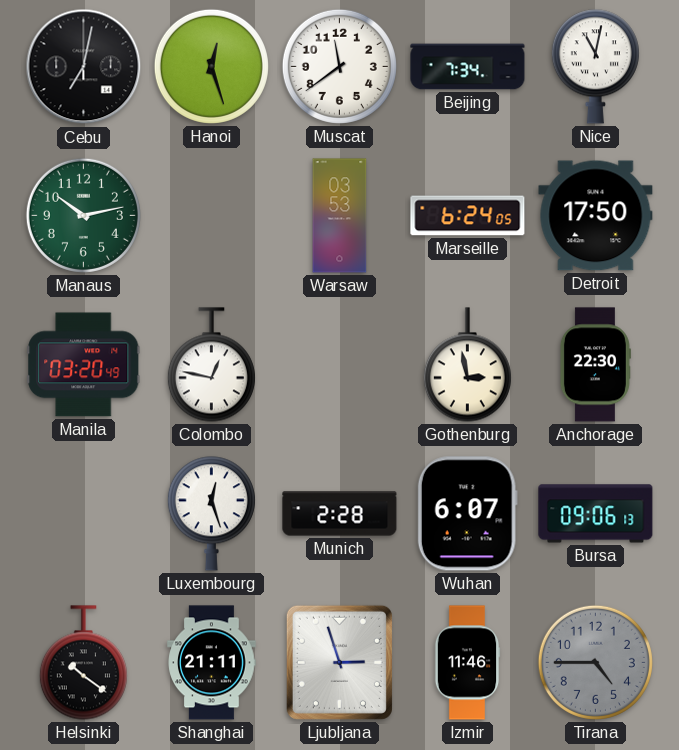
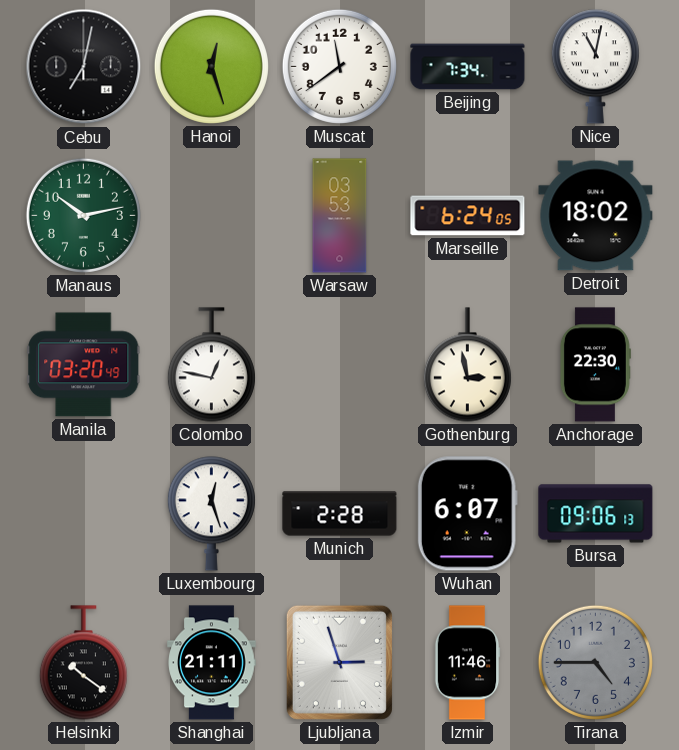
Detroit: 17:50 -> 18:02 (596, 216)
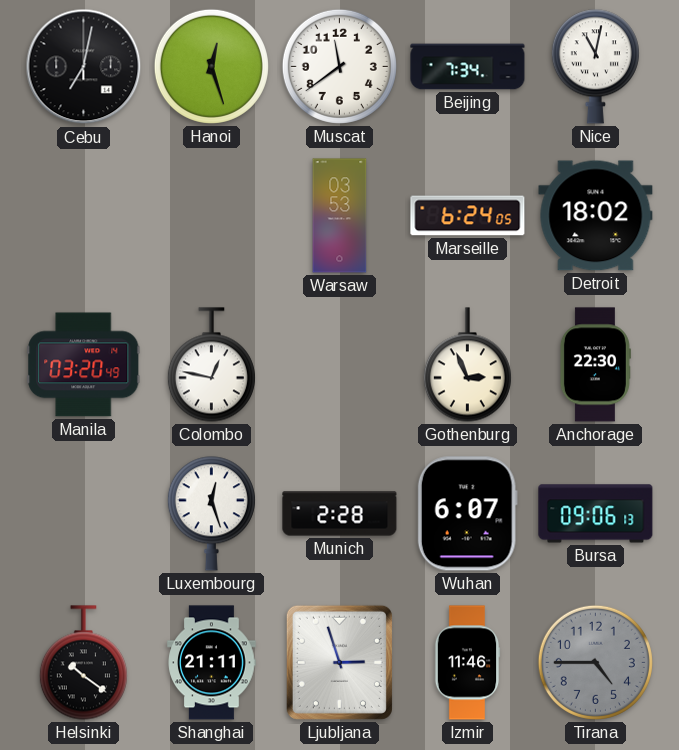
Manaus: 10:13 -> none (83, 215)
Gothenburg: 2:58 -> 2:56 (467, 365)
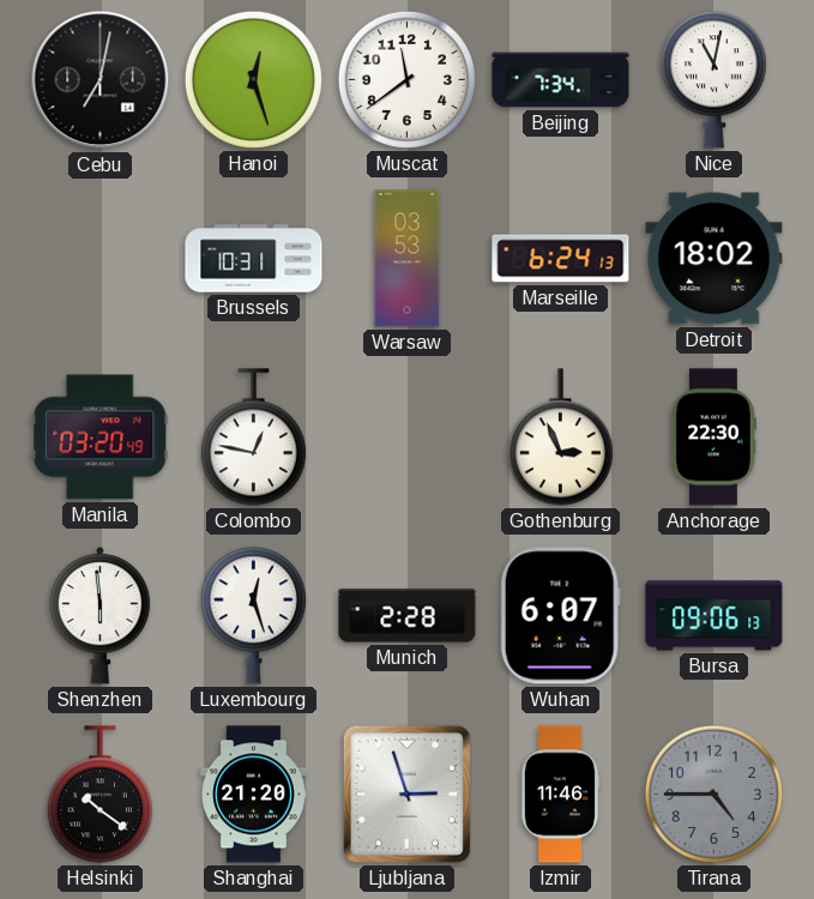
Brussels: none -> 10:31 (254, 259)
Marseille: 6:24:05 -> 6:24:13 (561, 259)
Shenzhen: none -> 5:59 (101, 616)
Shanghai: 21:11 -> 21:20 (254, 795)
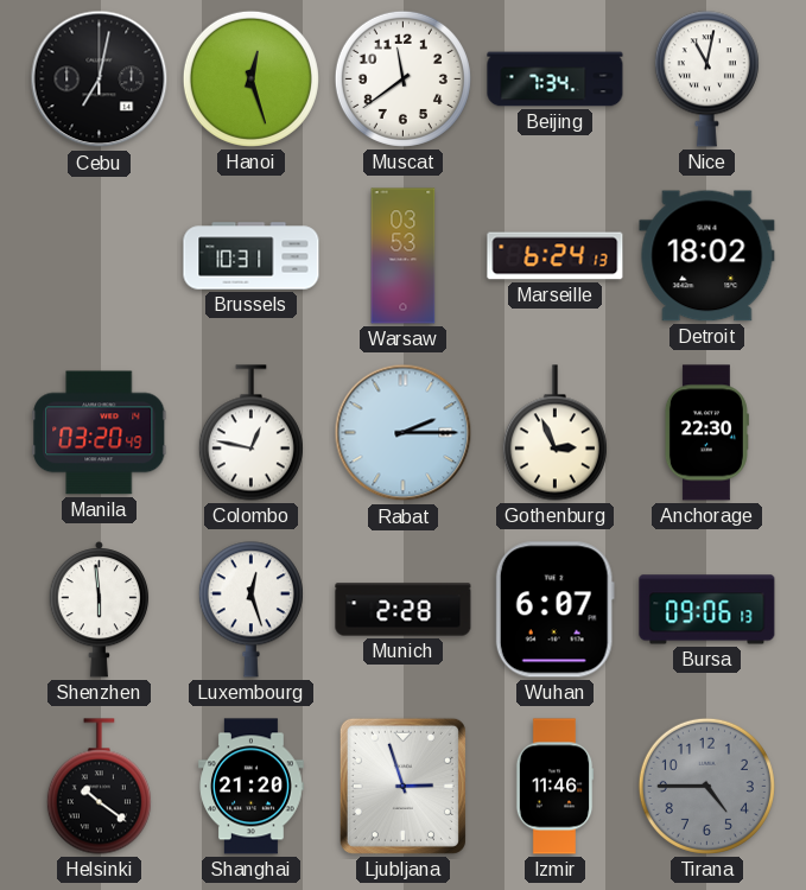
Rabat: none -> 2:15 (404, 433)
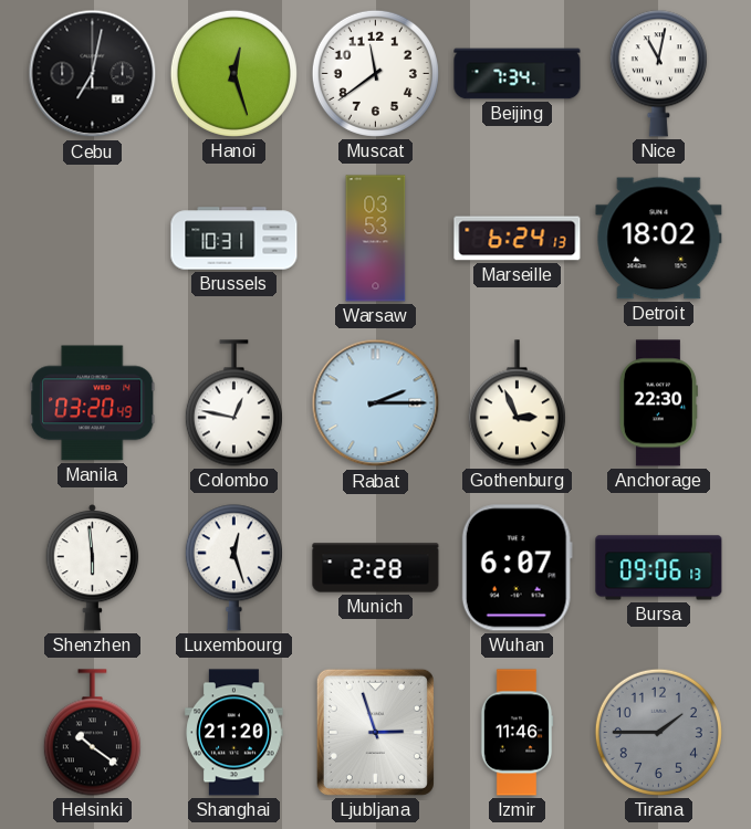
Tirana: 4:45 -> 1:45 (658, 732)
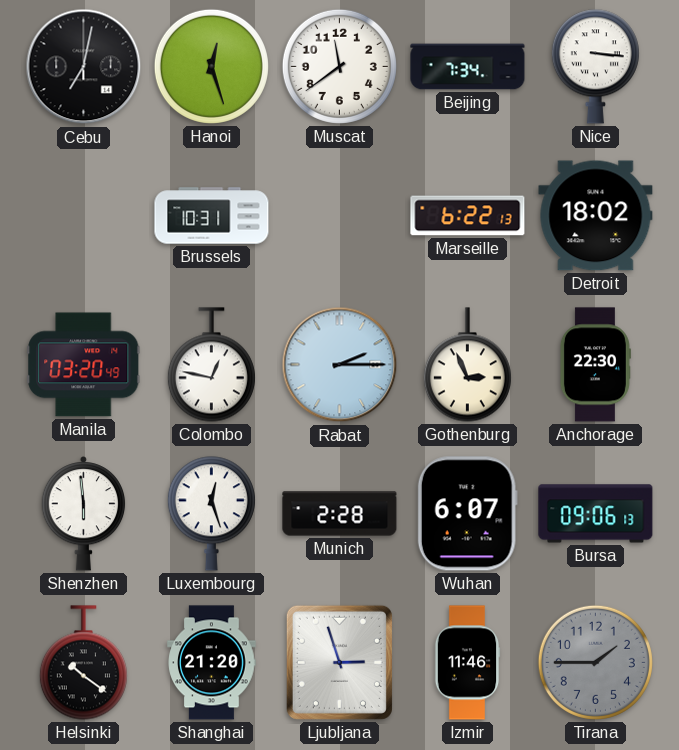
Nice: 11:02 -> 3:16 (595, 67)
Warsaw: 03:53 -> none (376, 239)
Marseille: 6:24 -> 6:22 (468, 216)
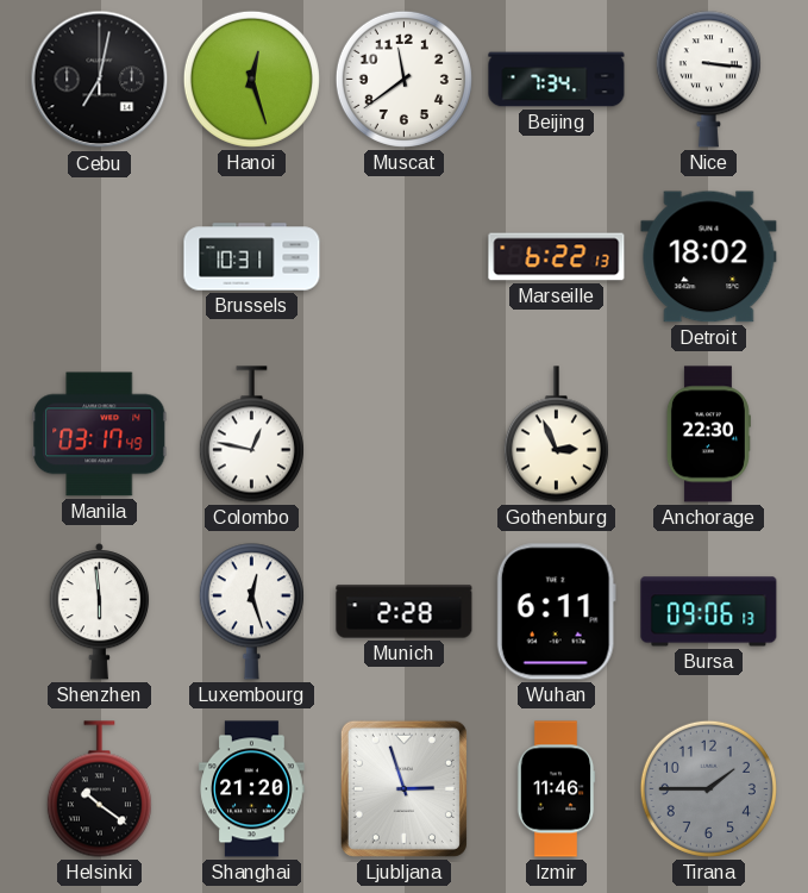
Manila: 03:20 -> 03:17 (100, 435)
Rabat: 2:15 -> none (340, 365)
Wuhan: 6:07 -> 6:11 (556, 612)
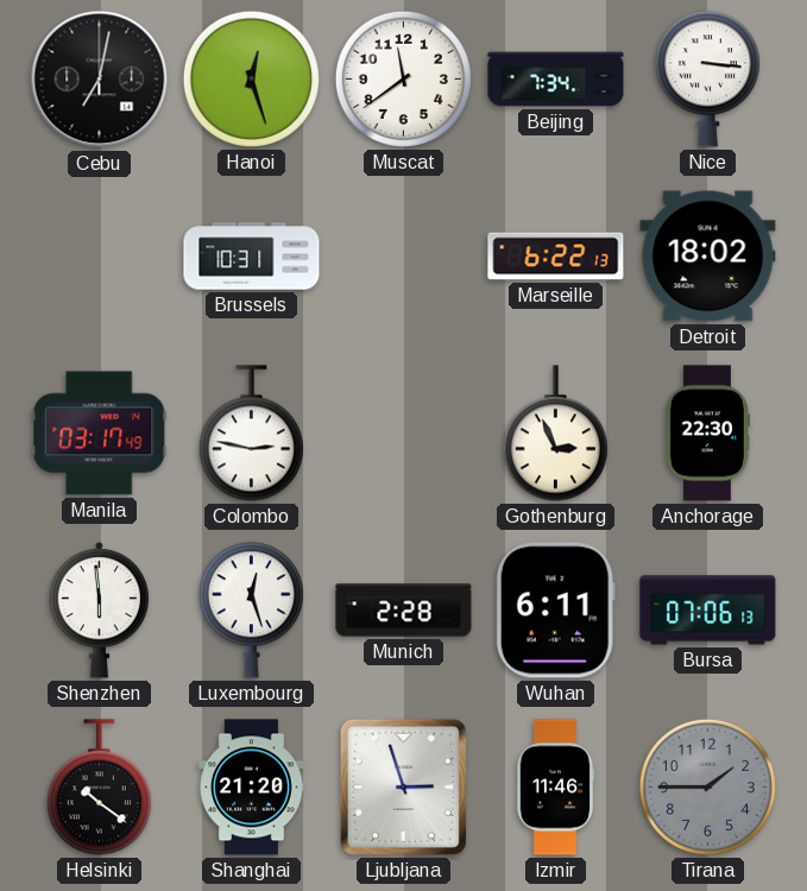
Colombo: 12:47 -> 2:47 (251, 434)
Bursa: 09:06 -> 07:06 (708, 611)
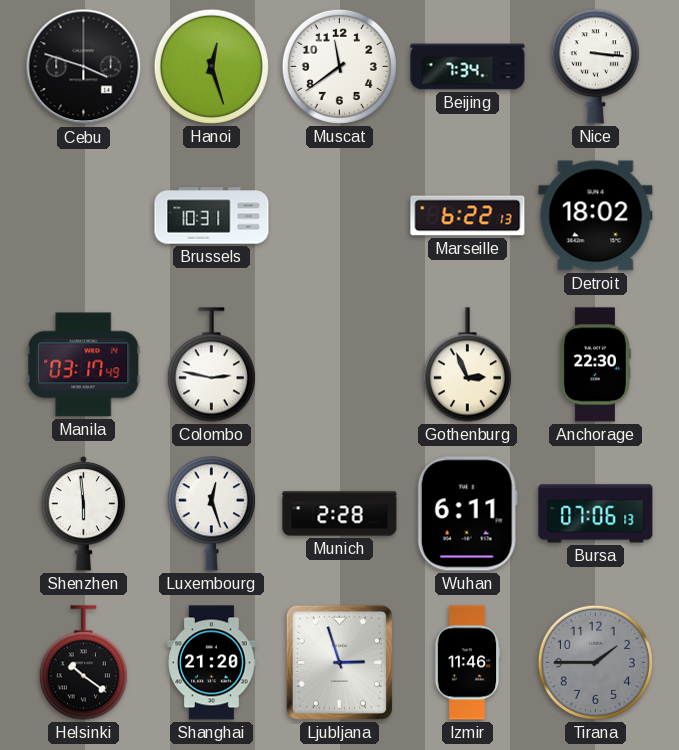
Cebu: 7:02 -> 3:48 (84, 67)
